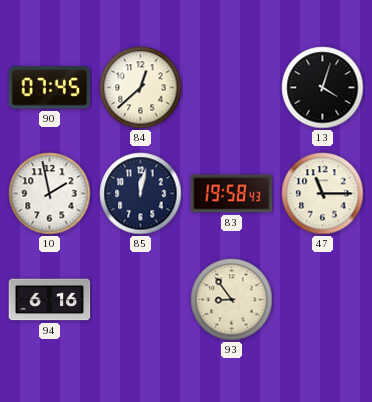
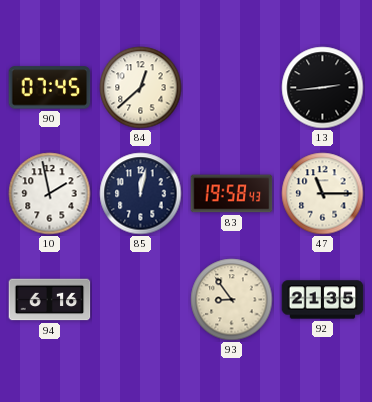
13: 4:03 -> 2:44 (323, 88)
92: none -> 21:35 (323, 300)
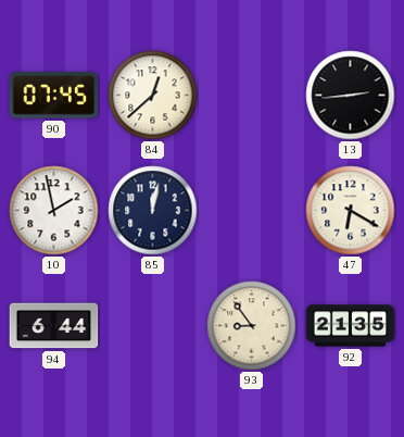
83: 19:58 -> none (232, 194)
47: 11:15 -> 6:20 (351, 211)
94: 6:16 -> 6:44 (54, 326)
